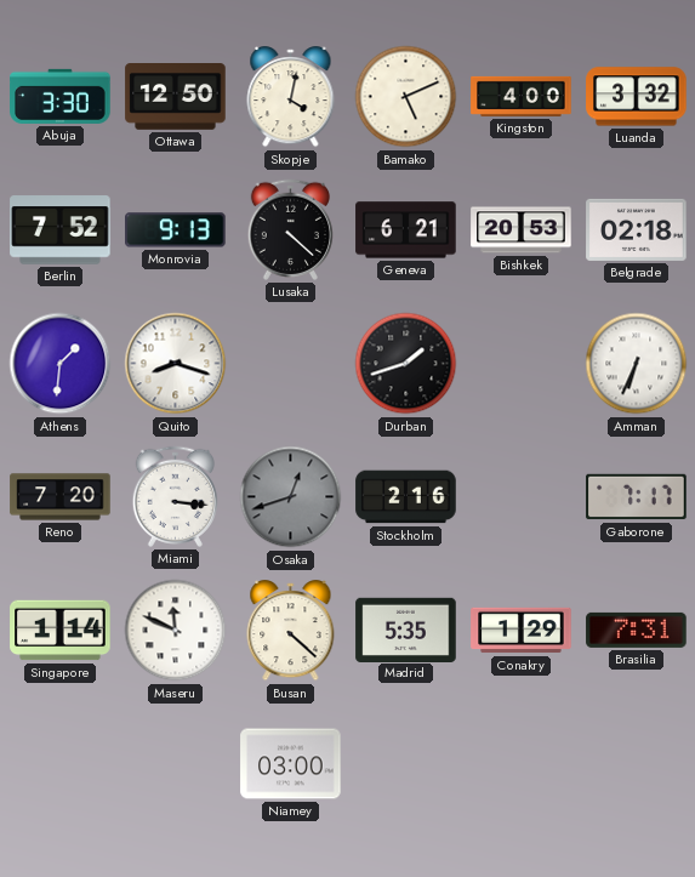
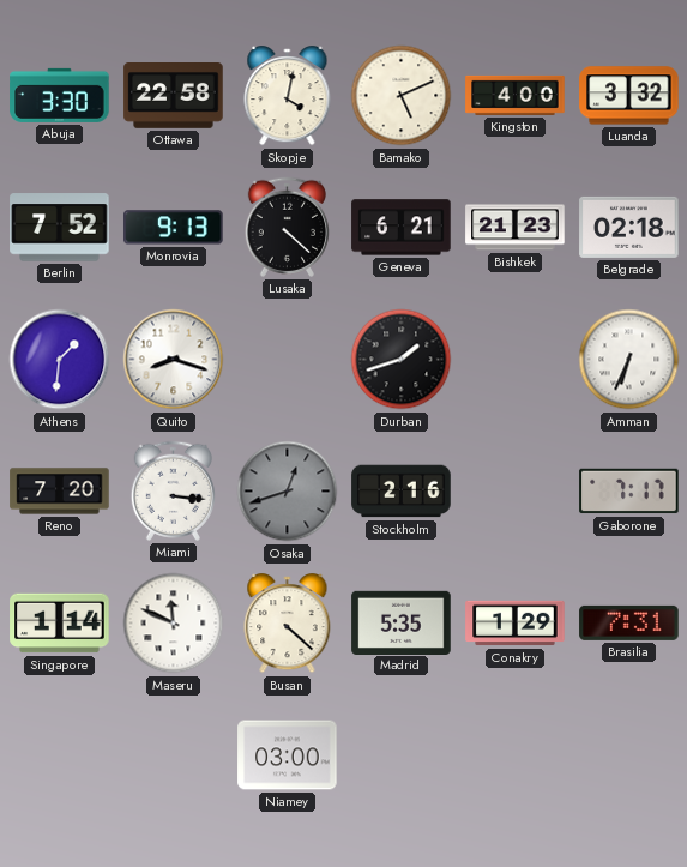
Ottawa: 12:50 -> 22:58 (174, 96)
Bishkek: 20:53 -> 21:23 (516, 228)
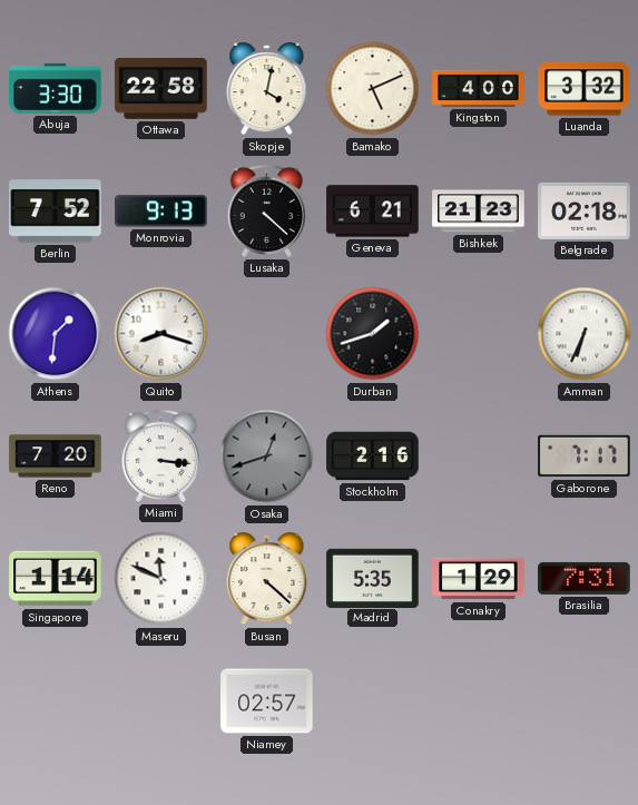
Niamey: 03:00 -> 02:57 (267, 701)
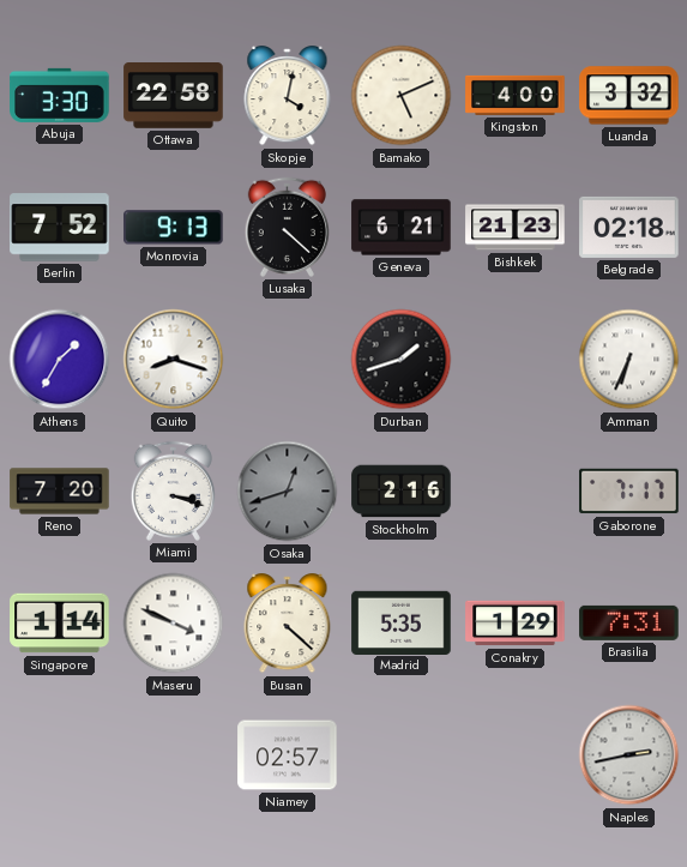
Athens: 1:31 -> 1:35 (60, 360)
Miami: 3:16 -> 3:18 (173, 490)
Maseru: 11:49 -> 3:49 (174, 624)
Naples: none -> 2:43 (629, 755)
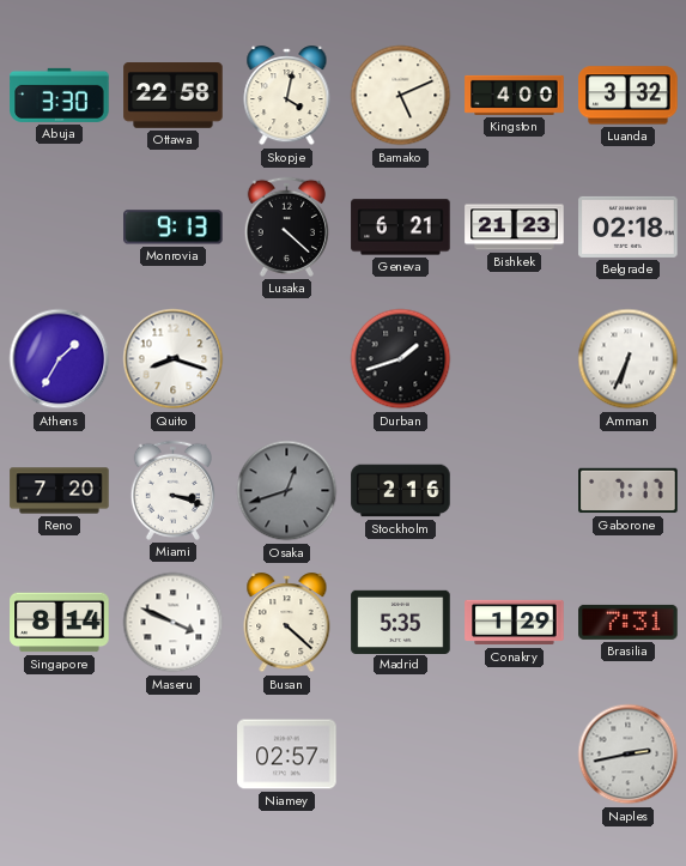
Berlin: 7:52 -> none (60, 228)
Singapore: 1:14 -> 8:14 (60, 623)
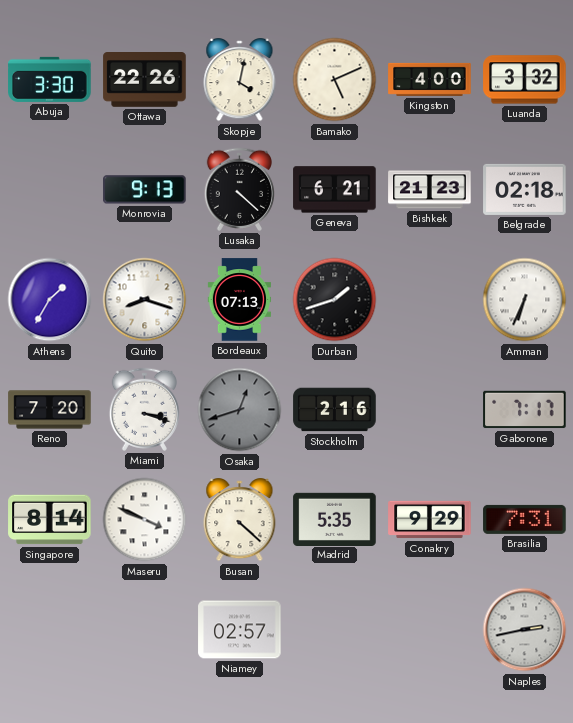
Ottawa: 22:58 -> 22:26 (145, 80)
Bordeaux: none -> 07:13 (239, 300)
Conakry: 1:29 -> 9:29 (430, 520)
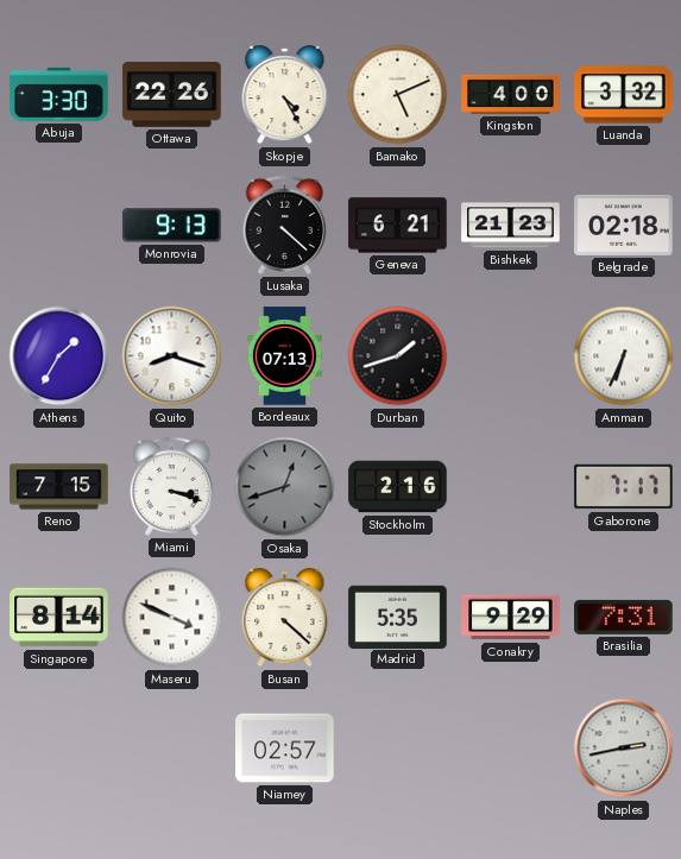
Skopje: 4:02 -> 4:25 (285, 95)
Reno: 7:20 -> 7:15 (59, 487)
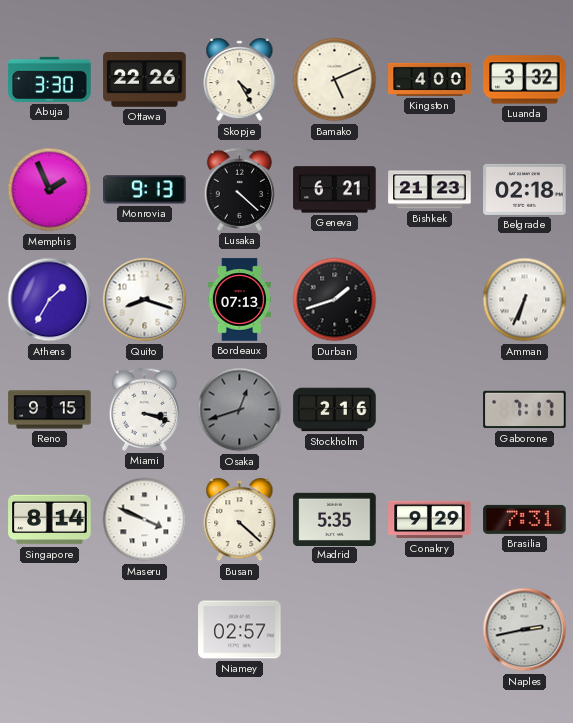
Memphis: none -> 1:56 (50, 190)
Reno: 7:15 -> 9:15 (50, 410)
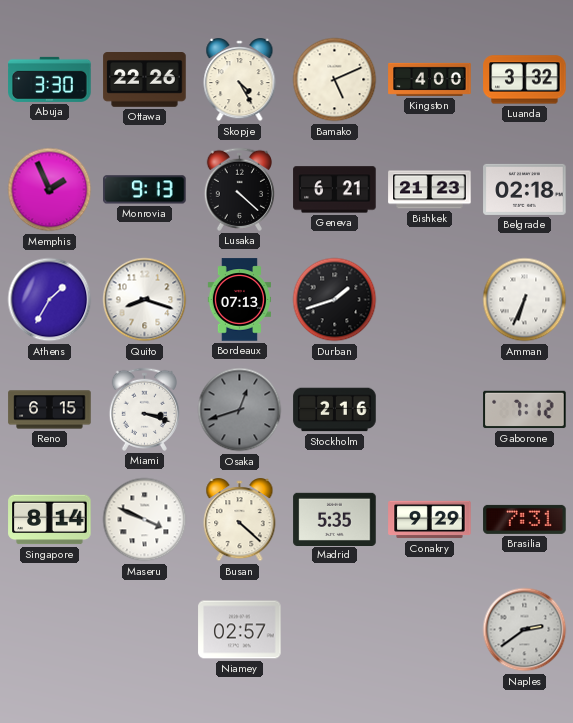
Reno: 9:15 -> 6:15 (50, 410)
Gaborone: 7:17 -> 7:12 (525, 410)
Naples: 2:43 -> 2:39 (525, 630)
